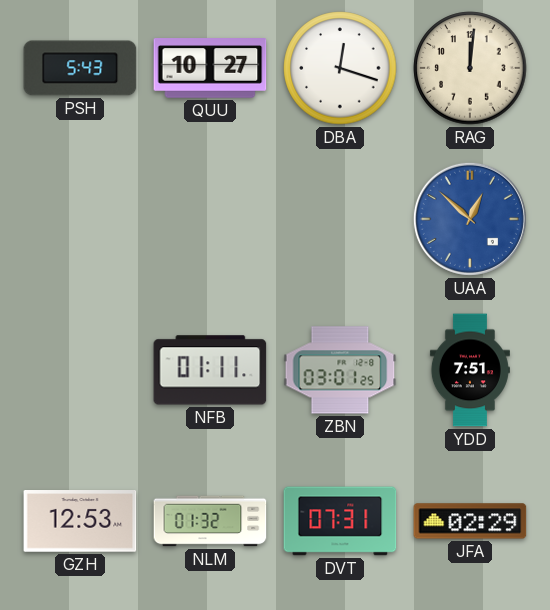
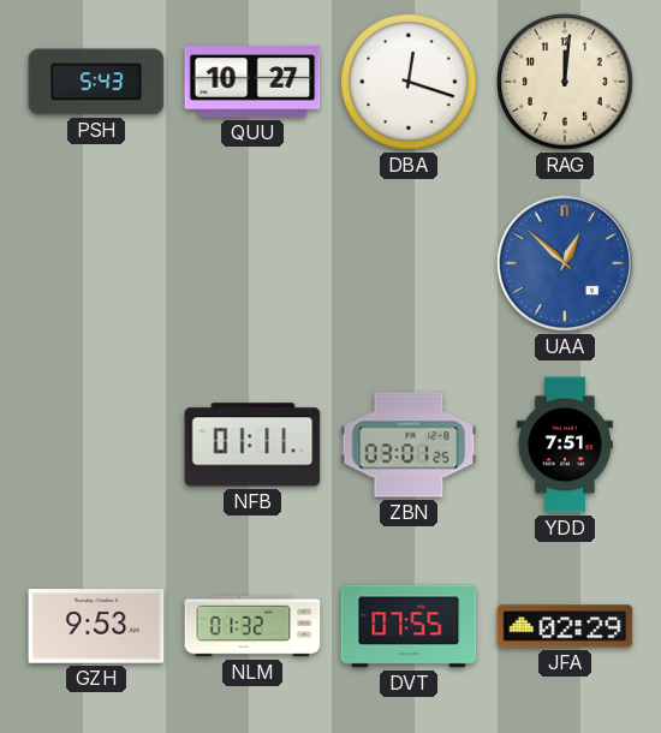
GZH: 12:53 -> 9:53 (96, 626)
DVT: 07:31 -> 07:55 (409, 626)
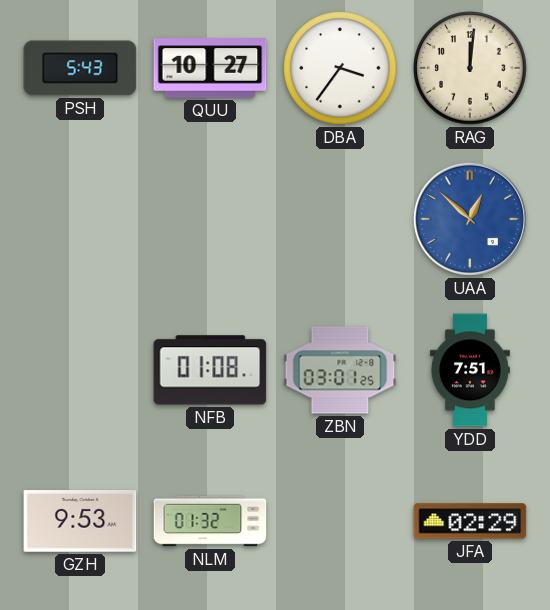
DBA: 12:18 -> 3:36 (340, 68)
NFB: 01:11 -> 01:08 (210, 370)
DVT: 07:55 -> none (409, 626)
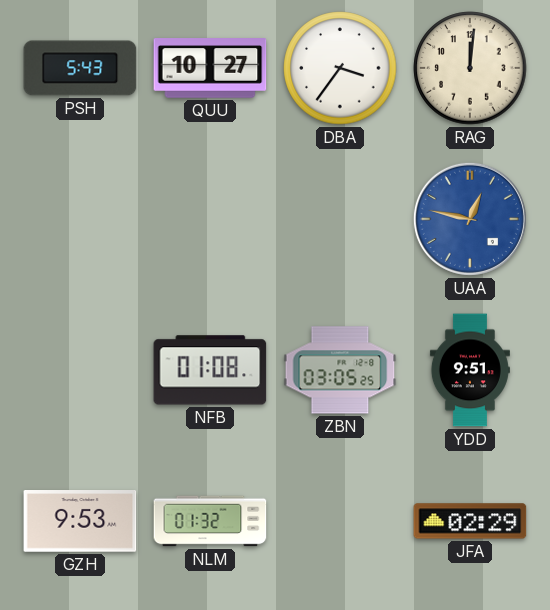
UAA: 12:52 -> 12:47 (470, 219)
ZBN: 03:01 -> 03:05 (340, 370)
YDD: 7:51 -> 9:51 (470, 370)
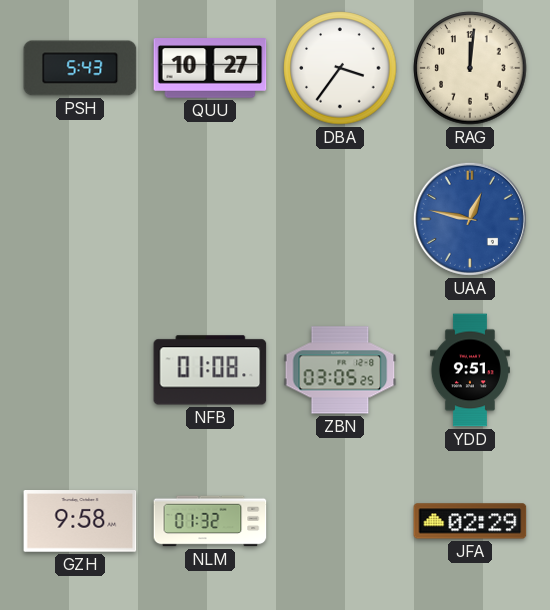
GZH: 9:53 -> 9:58 (80, 521)
